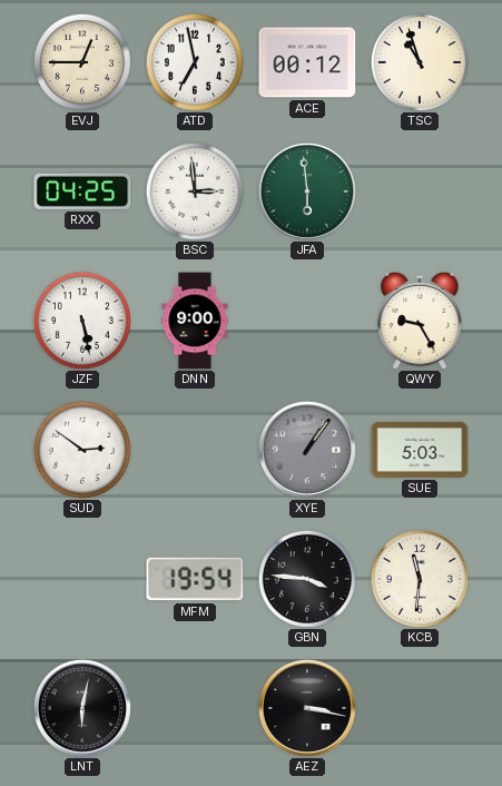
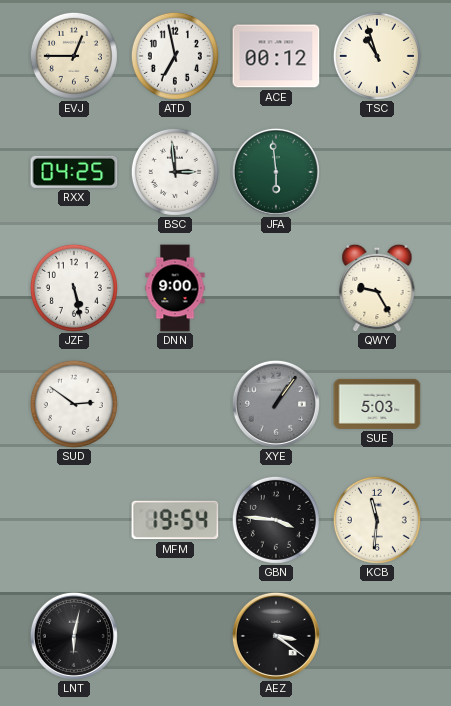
AEZ: 3:17 -> 3:21 (276, 636)
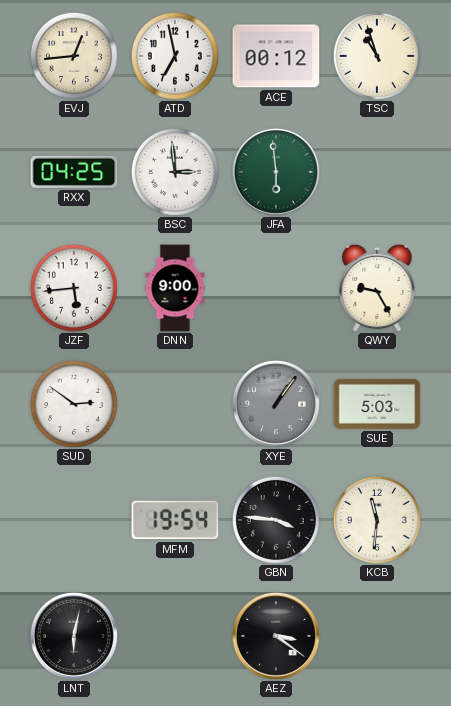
EVJ: 12:45 -> 12:44 (74, 56)
JZF: 5:28 -> 5:44 (74, 288)
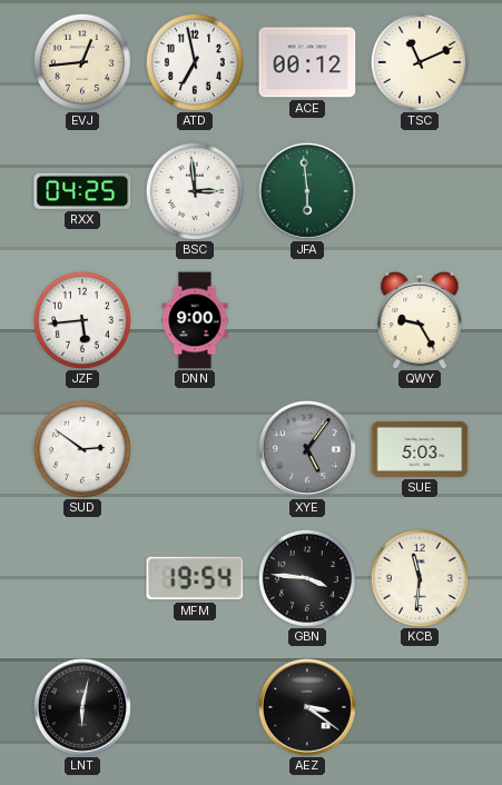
TSC: 10:57 -> 11:11 (420, 62)
XYE: 1:06 -> 5:06 (307, 449)
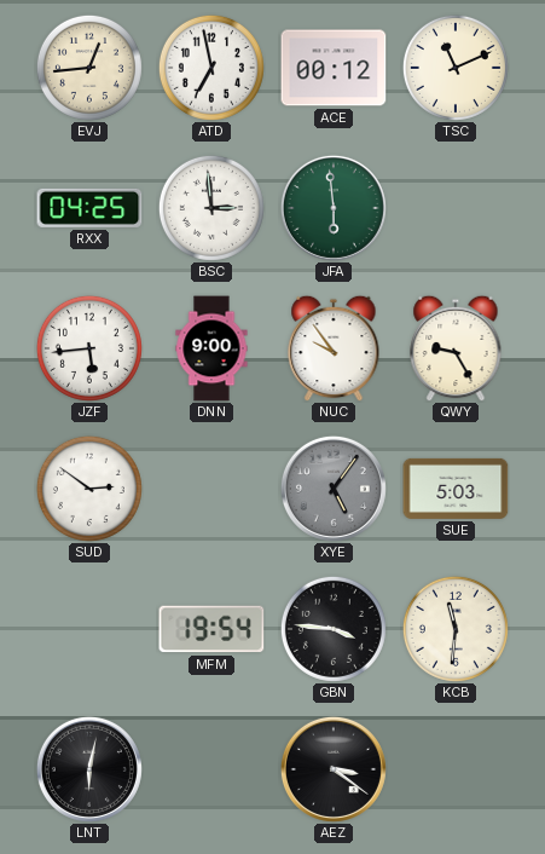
NUC: none -> 9:54 (334, 348)
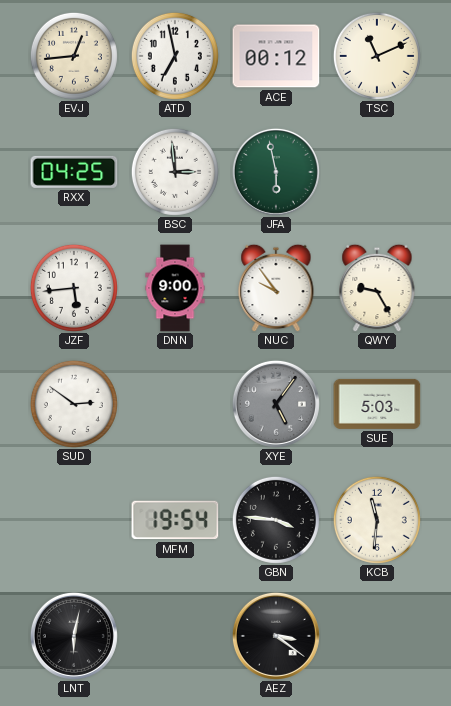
JFA: 5:59 -> 5:58 (276, 172)
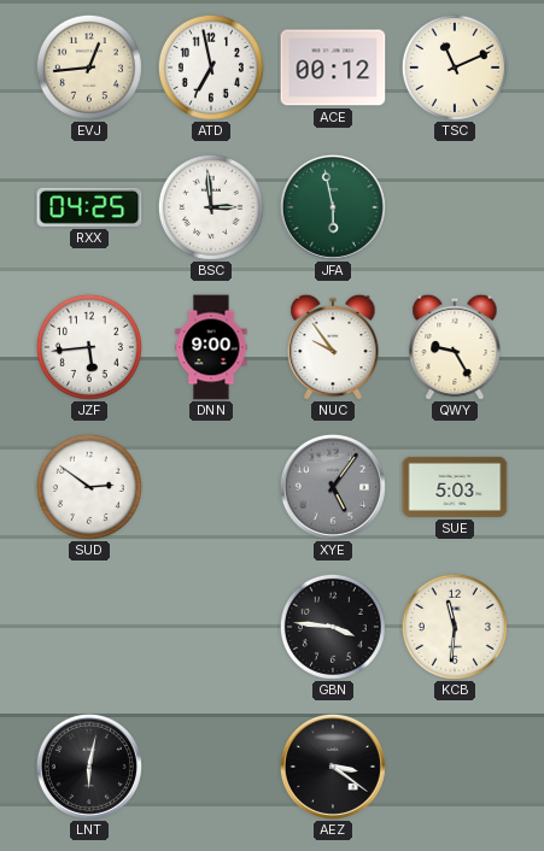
MFM: 19:54 -> none (175, 520)
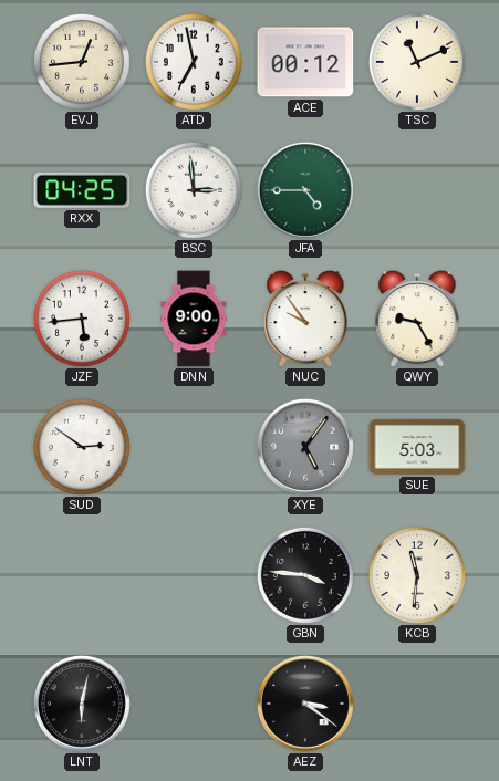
JFA: 5:58 -> 4:45 (305, 190)
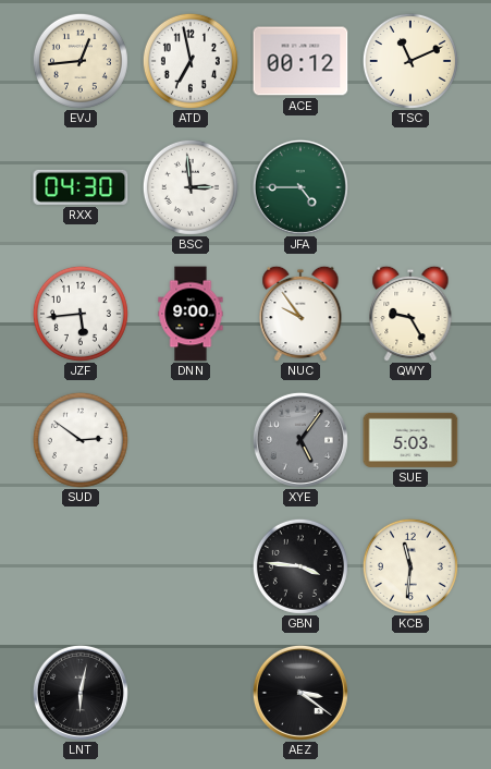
RXX: 04:25 -> 04:30 (81, 187)
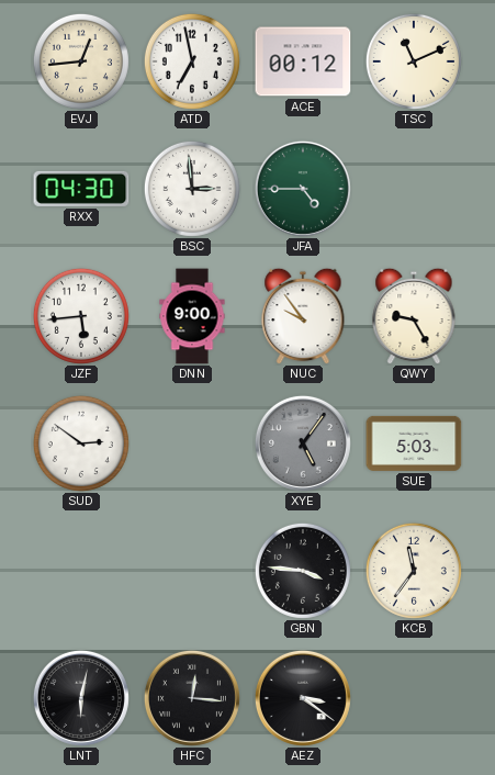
KCB: 11:31 -> 11:36 (414, 571)
HFC: none -> 12:16 (192, 698)
